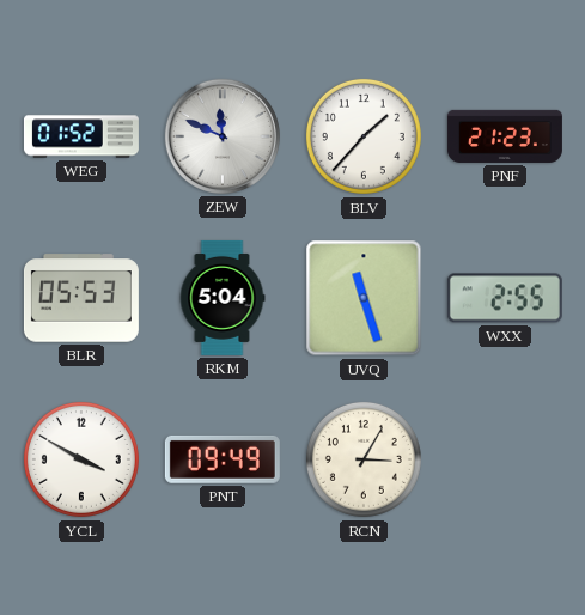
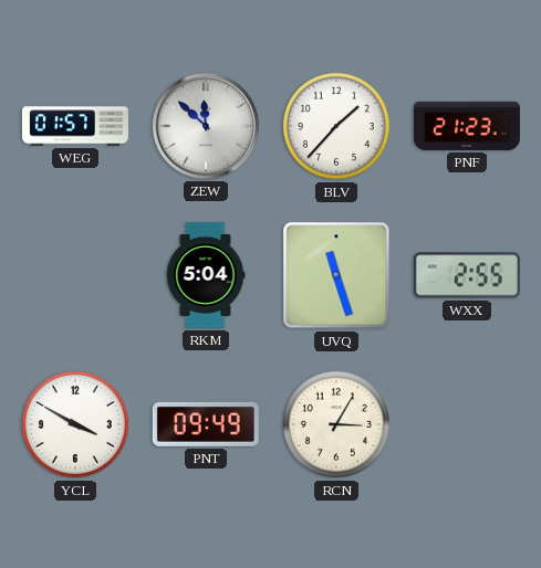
WEG: 01:52 -> 01:57 (75, 126)
ZEW: 11:49 -> 11:52 (206, 126)
BLR: 05:53 -> none (81, 298)
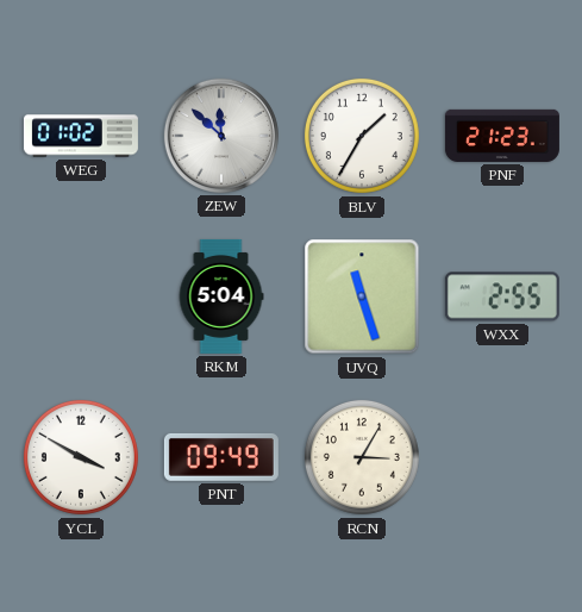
WEG: 01:57 -> 01:02 (81, 136)
BLV: 1:37 -> 1:35 (362, 136)
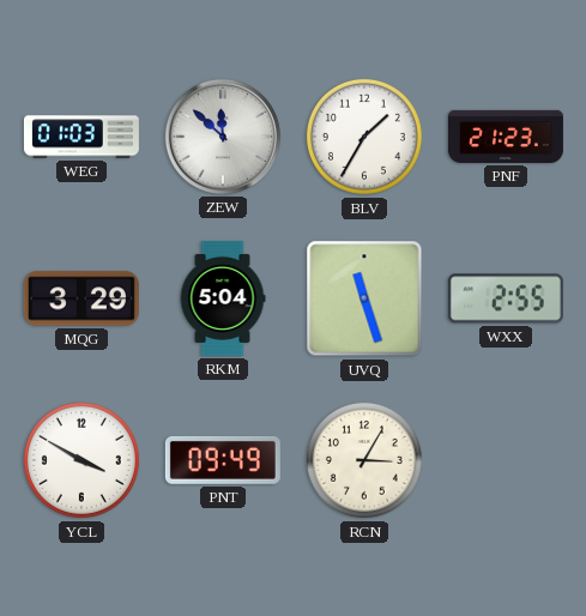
WEG: 01:02 -> 01:03 (81, 137)
MQG: none -> 3:29 (81, 298)
